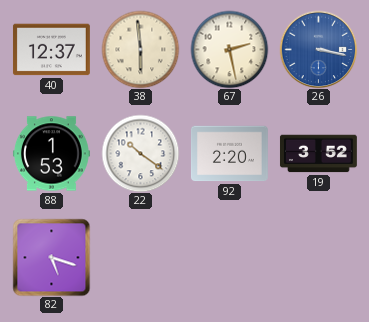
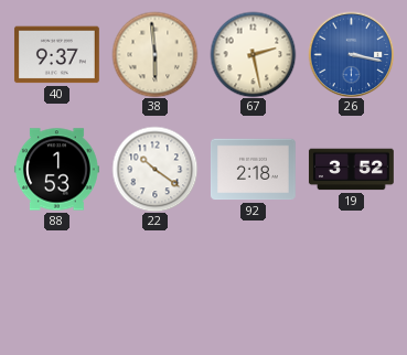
40: 12:37 -> 9:37 (56, 55)
92: 2:20 -> 2:18 (253, 170)
82: 5:18 -> none (51, 257)
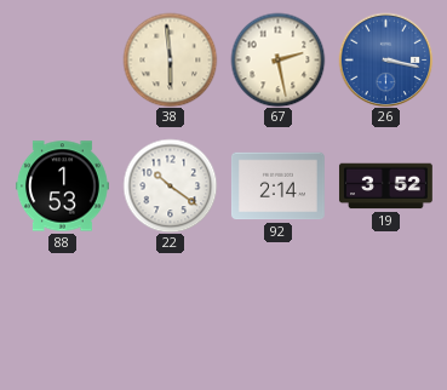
40: 9:37 -> none (56, 55)
92: 2:18 -> 2:14 (277, 187)
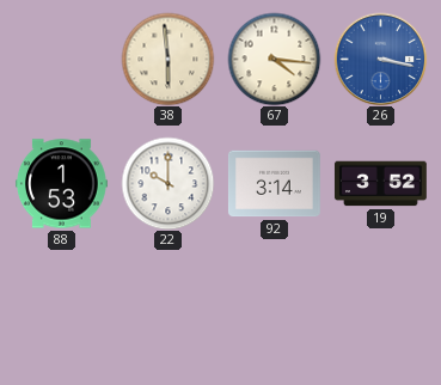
67: 2:28 -> 4:16 (274, 59)
22: 10:21 -> 10:00 (167, 183)
92: 2:14 -> 3:14 (274, 184)
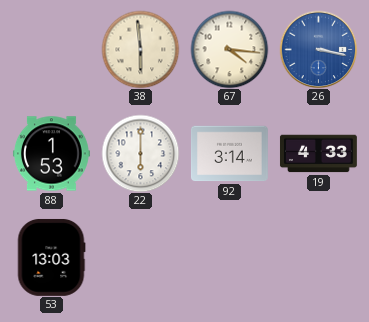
22: 10:00 -> 6:00 (140, 153)
19: 3:52 -> 4:33 (318, 154)
53: none -> 13:03 (51, 257)
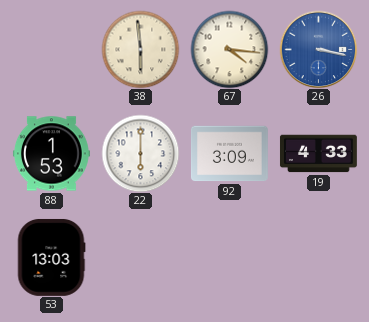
92: 3:14 -> 3:09 (229, 154)
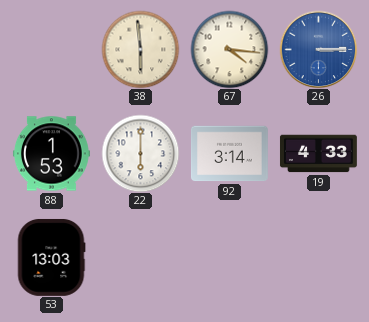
26: 3:17 -> 3:15 (318, 49)
92: 3:09 -> 3:14 (229, 154)
